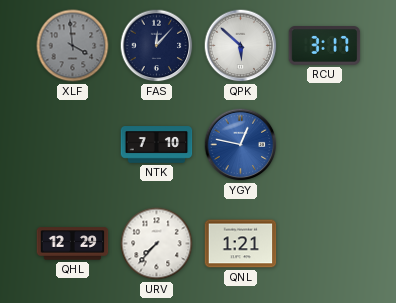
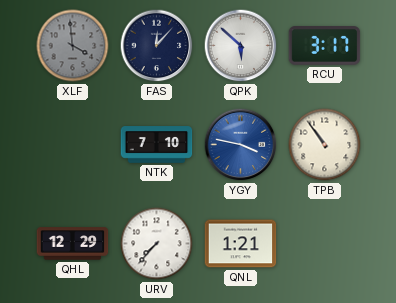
YGY: 12:47 -> 3:47 (241, 145)
TPB: none -> 10:54 (325, 145)
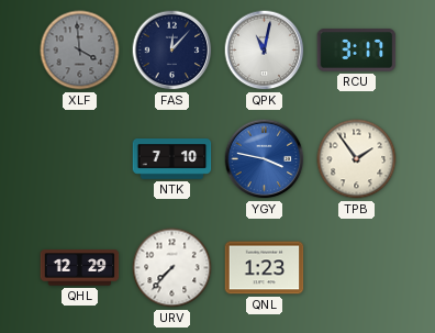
QPK: 5:52 -> 11:02 (265, 51)
TPB: 10:54 -> 1:54 (357, 159)
QNL: 1:21 -> 1:23 (265, 268)
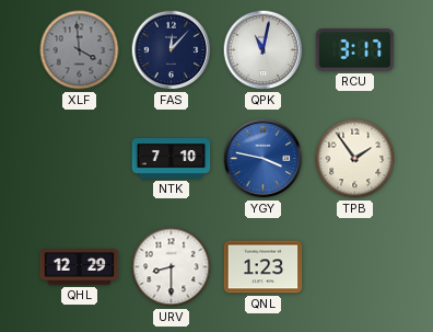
URV: 7:37 -> 8:30 (172, 267)
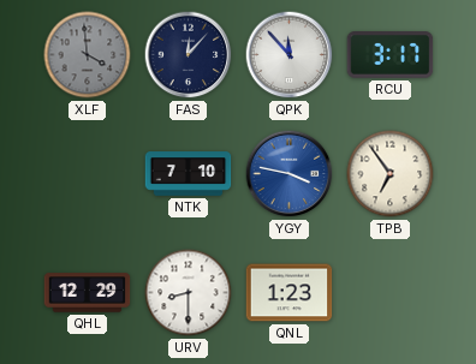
QPK: 11:02 -> 11:53 (290, 55)
TPB: 1:54 -> 6:54 (391, 174)
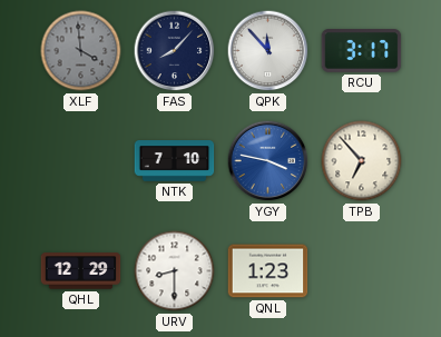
FAS: 12:07 -> 8:07 (175, 51)
TPB: 6:54 -> 6:53 (362, 161)
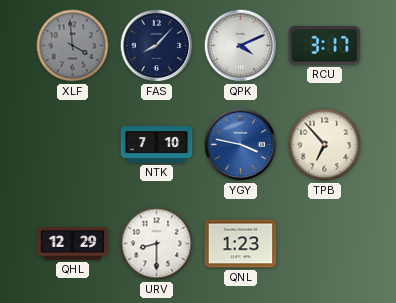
QPK: 11:53 -> 4:11 (241, 46)
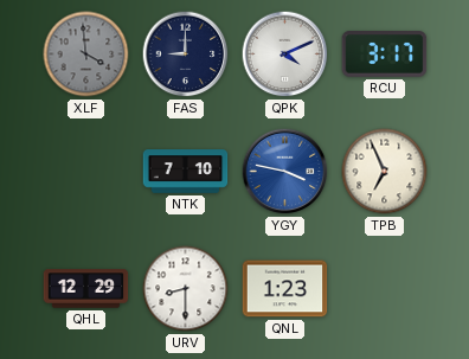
FAS: 8:07 -> 9:00 (186, 55)
TPB: 6:53 -> 6:56 (385, 172)
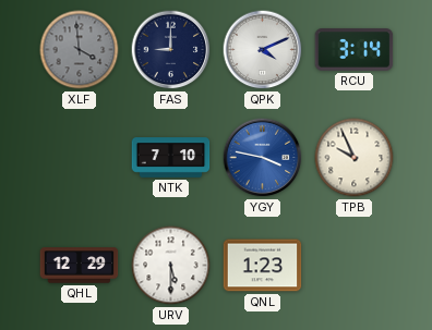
RCU: 3:17 -> 3:14 (355, 50)
TPB: 6:56 -> 9:56 (355, 158)
URV: 8:30 -> 5:30 (171, 266)
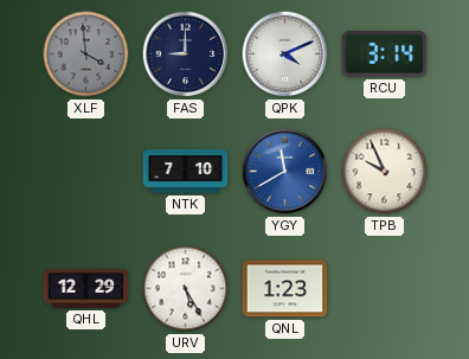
YGY: 3:47 -> 11:40 (285, 172)
URV: 5:30 -> 5:25 (186, 289)
